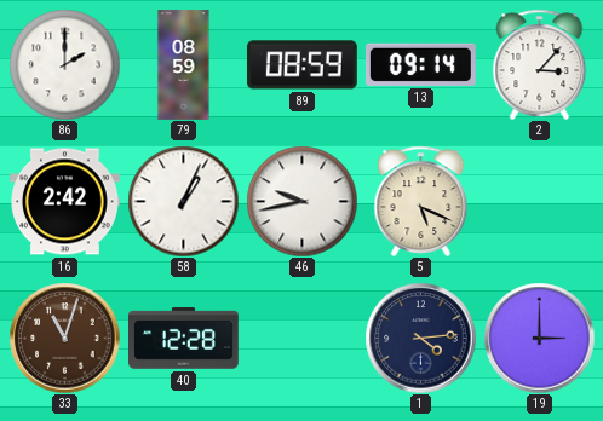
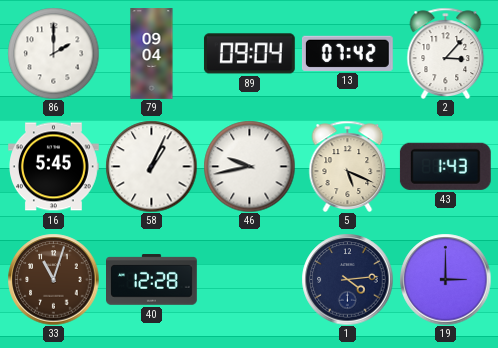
79: 08:59 -> 09:04 (152, 54)
89: 08:59 -> 09:04 (249, 54)
13: 09:14 -> 07:42 (347, 53)
16: 2:42 -> 5:45 (54, 167)
43: none -> 1:43 (445, 166)
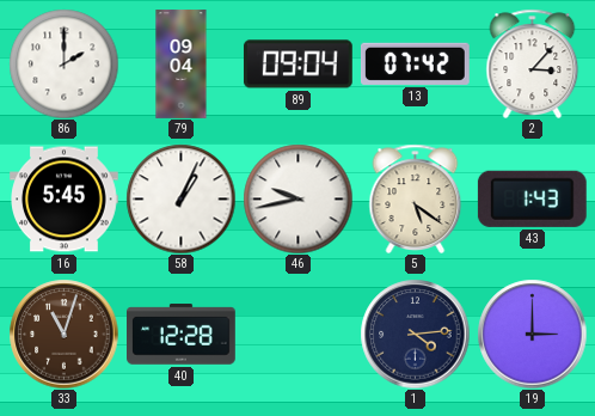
5: 5:19 -> 5:21 (416, 198)
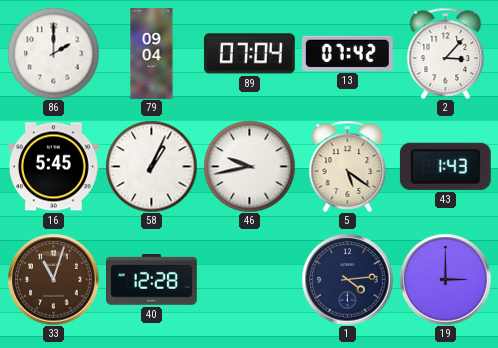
89: 09:04 -> 07:04 (249, 54)
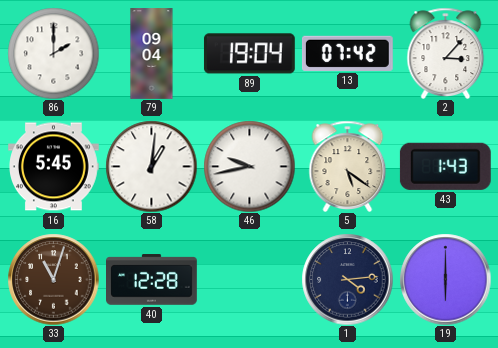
89: 07:04 -> 19:04 (249, 54)
58: 1:04 -> 1:01 (151, 166)
19: 3:00 -> 6:00 (445, 279)
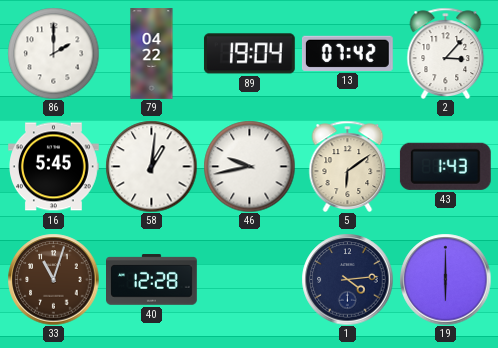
79: 09:04 -> 04:22 (152, 54)
5: 5:21 -> 6:09 (348, 166)
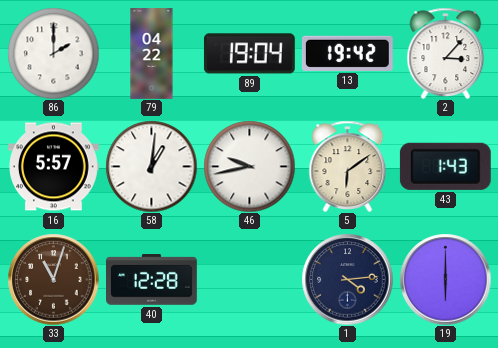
13: 07:42 -> 19:42 (347, 53)
16: 5:45 -> 5:57 (54, 167)
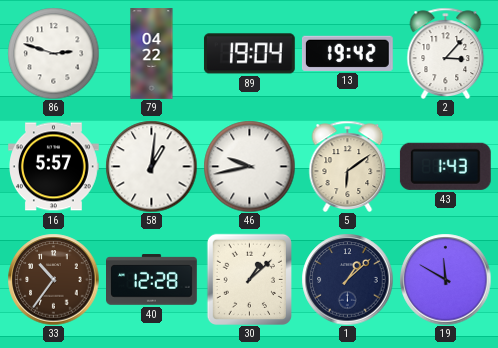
86: 2:00 -> 2:48 (53, 53)
33: 11:03 -> 10:36 (53, 279)
30: none -> 1:08 (249, 279)
1: 4:14 -> 1:08 (347, 279)
19: 6:00 -> 11:50 (445, 279)
